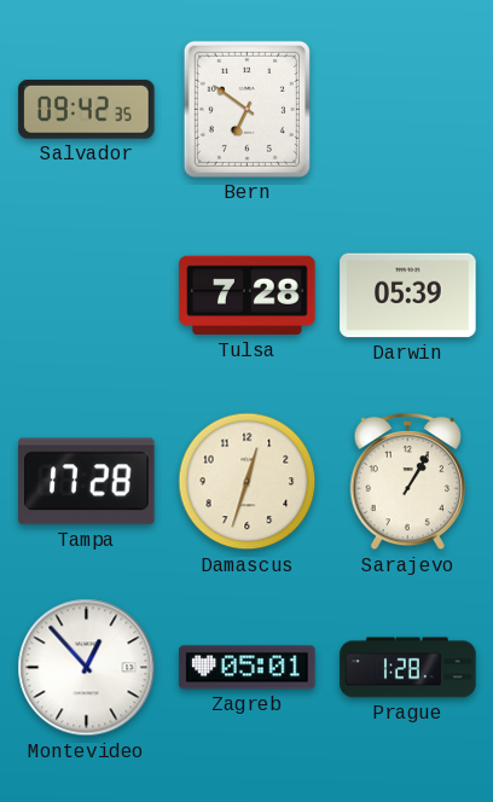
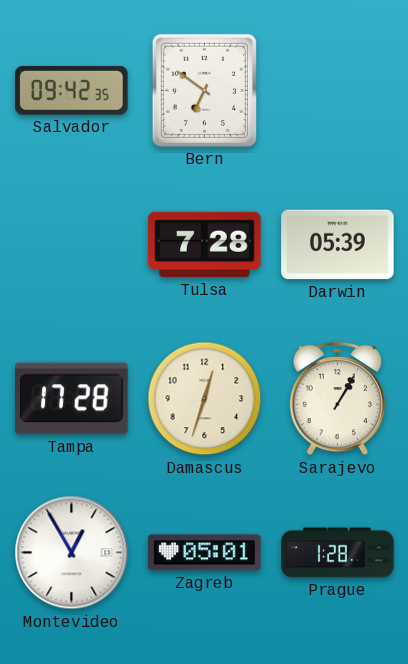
Montevideo: 12:53 -> 12:55 (72, 553)
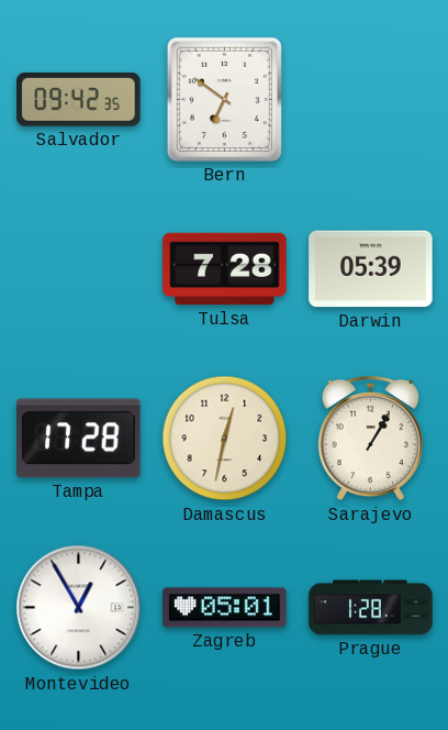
Damascus: 12:33 -> 12:32 (225, 439)
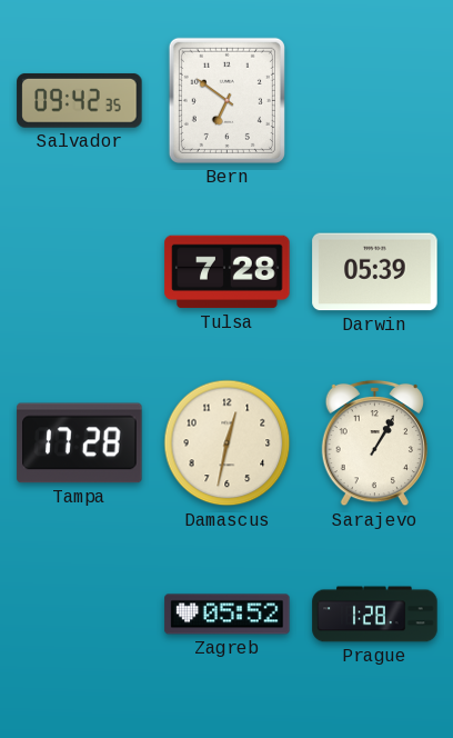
Montevideo: 12:55 -> none (79, 608)
Zagreb: 05:01 -> 05:52 (228, 615)
